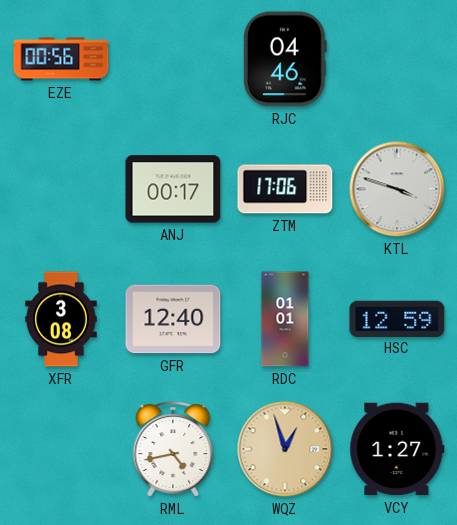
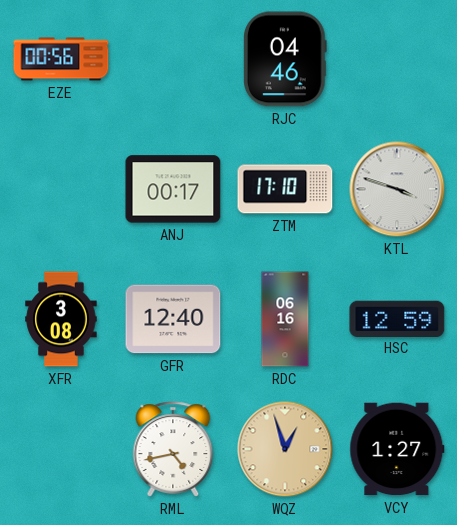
ZTM: 17:06 -> 17:10 (285, 189)
RDC: 01:01 -> 06:16 (285, 319)
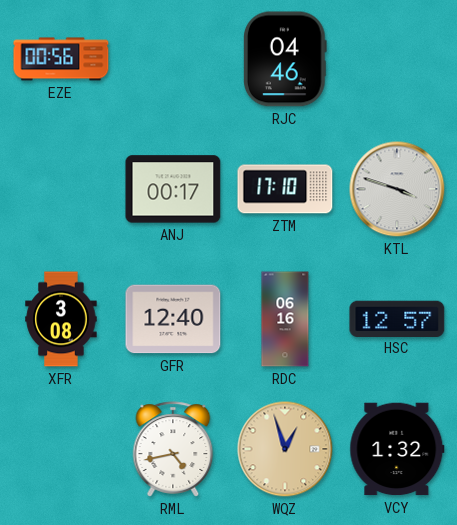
HSC: 12:59 -> 12:57 (397, 318)
VCY: 1:27 -> 1:32 (397, 449)
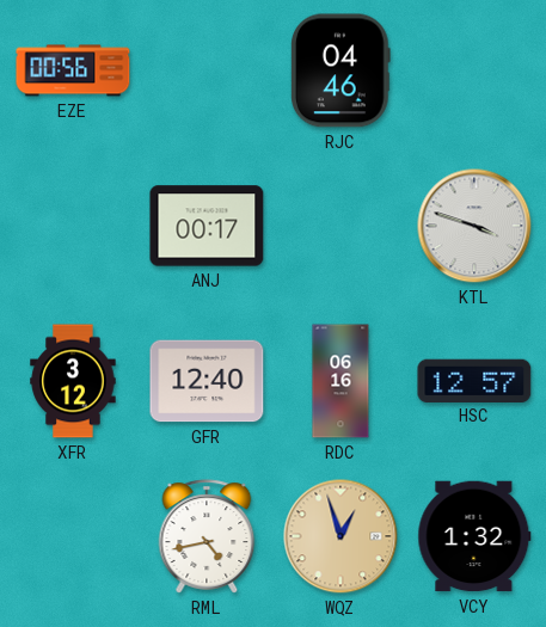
ZTM: 17:10 -> none (285, 189)
XFR: 3:08 -> 3:12 (73, 381)
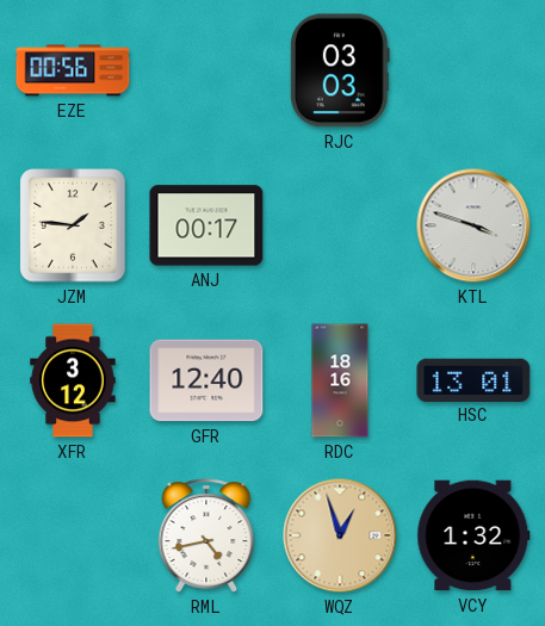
RJC: 04:46 -> 03:03 (341, 70)
JZM: none -> 1:46 (73, 225)
RDC: 06:16 -> 18:16 (340, 380)
HSC: 12:57 -> 13:01 (473, 379)
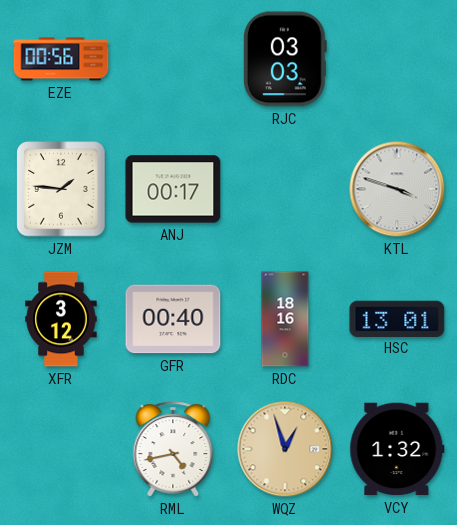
GFR: 12:40 -> 00:40 (173, 319)
